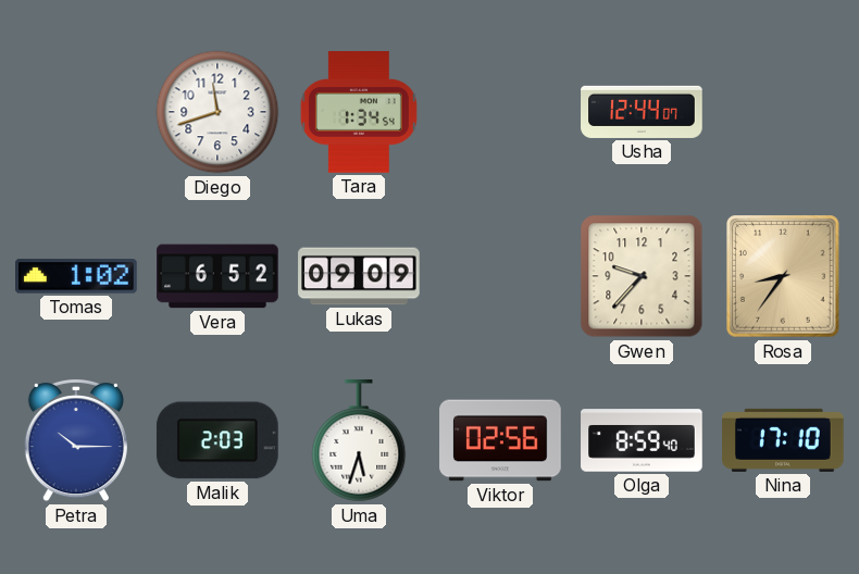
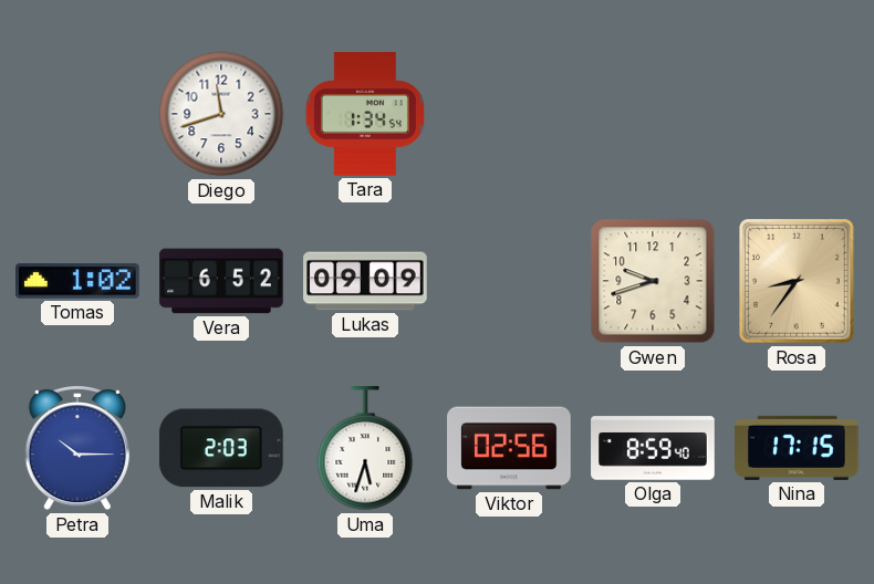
Usha: 12:44 -> none (642, 112)
Gwen: 9:37 -> 9:42 (653, 281)
Nina: 17:10 -> 17:15 (798, 448)
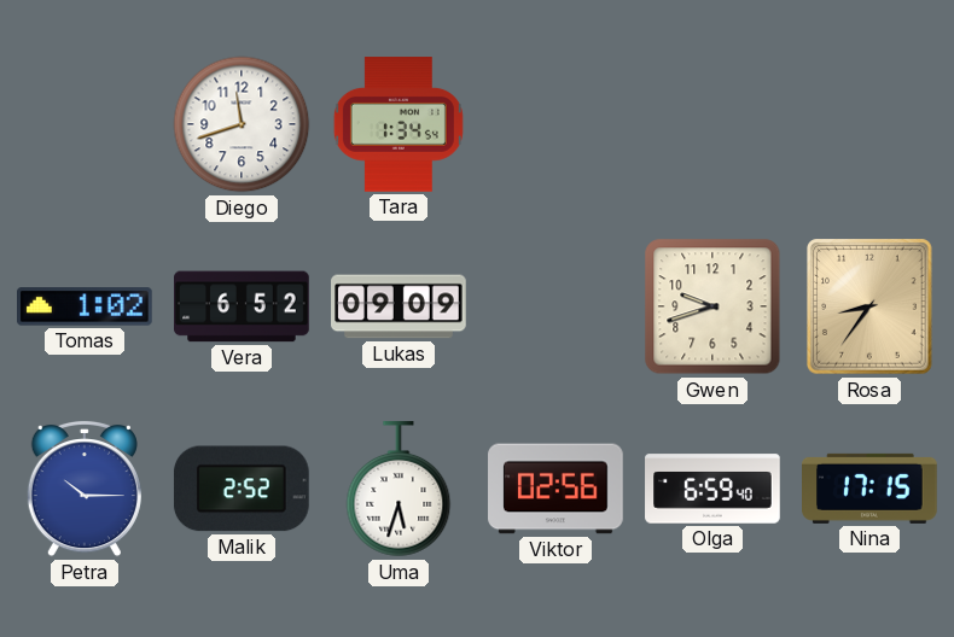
Malik: 2:03 -> 2:52 (242, 489)
Olga: 8:59 -> 6:59 (712, 489)
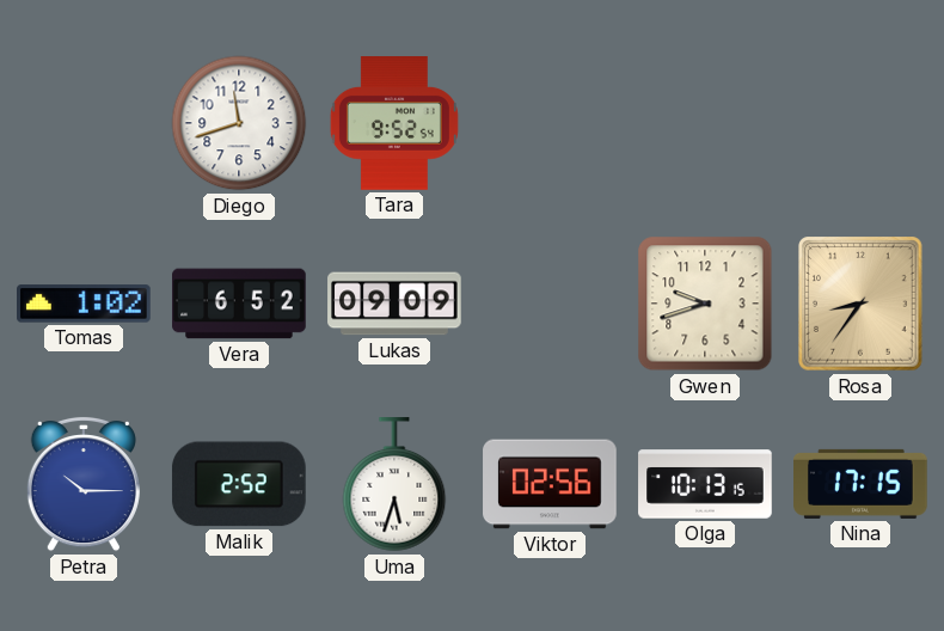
Tara: 1:34 -> 9:52 (394, 123)
Olga: 6:59 -> 10:13 (705, 484)
